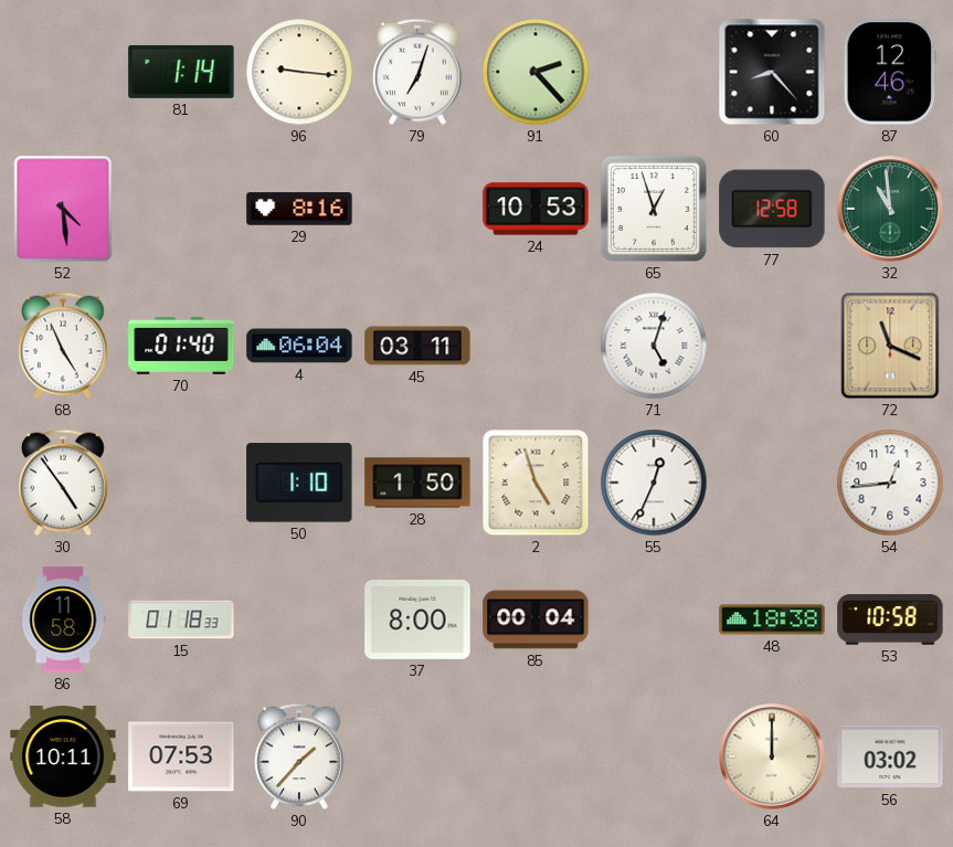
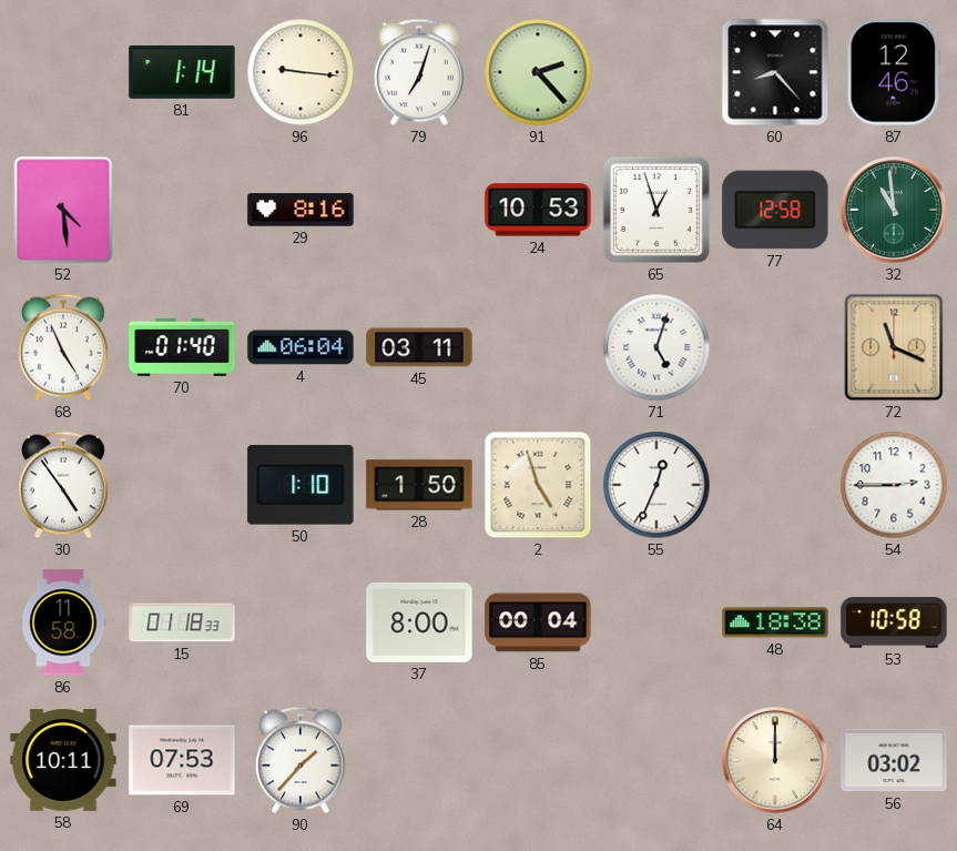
54: 12:44 -> 2:45 (894, 485)
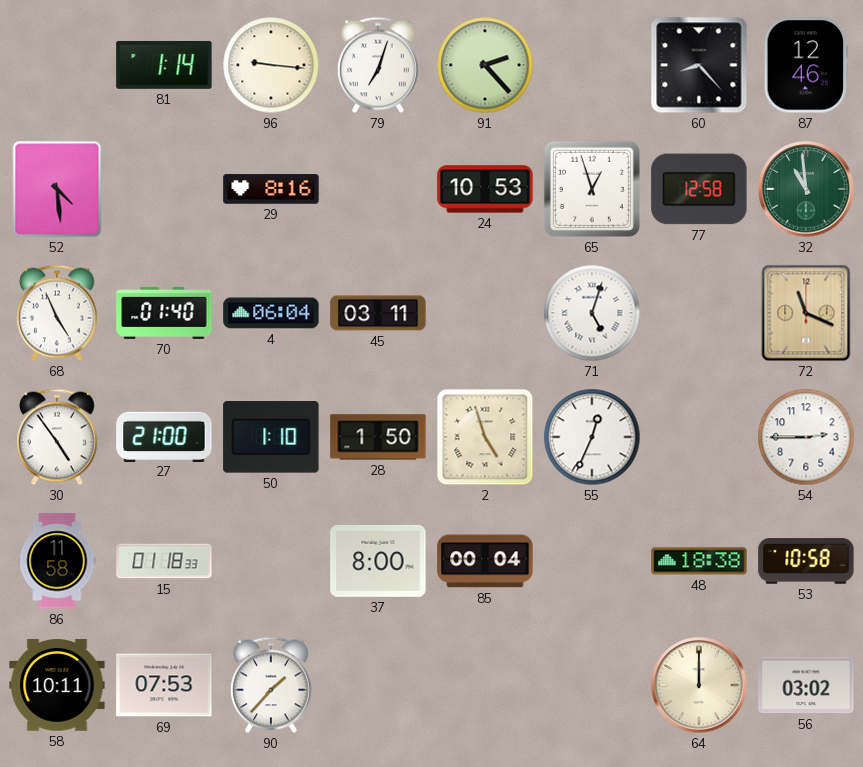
27: none -> 21:00 (164, 436)
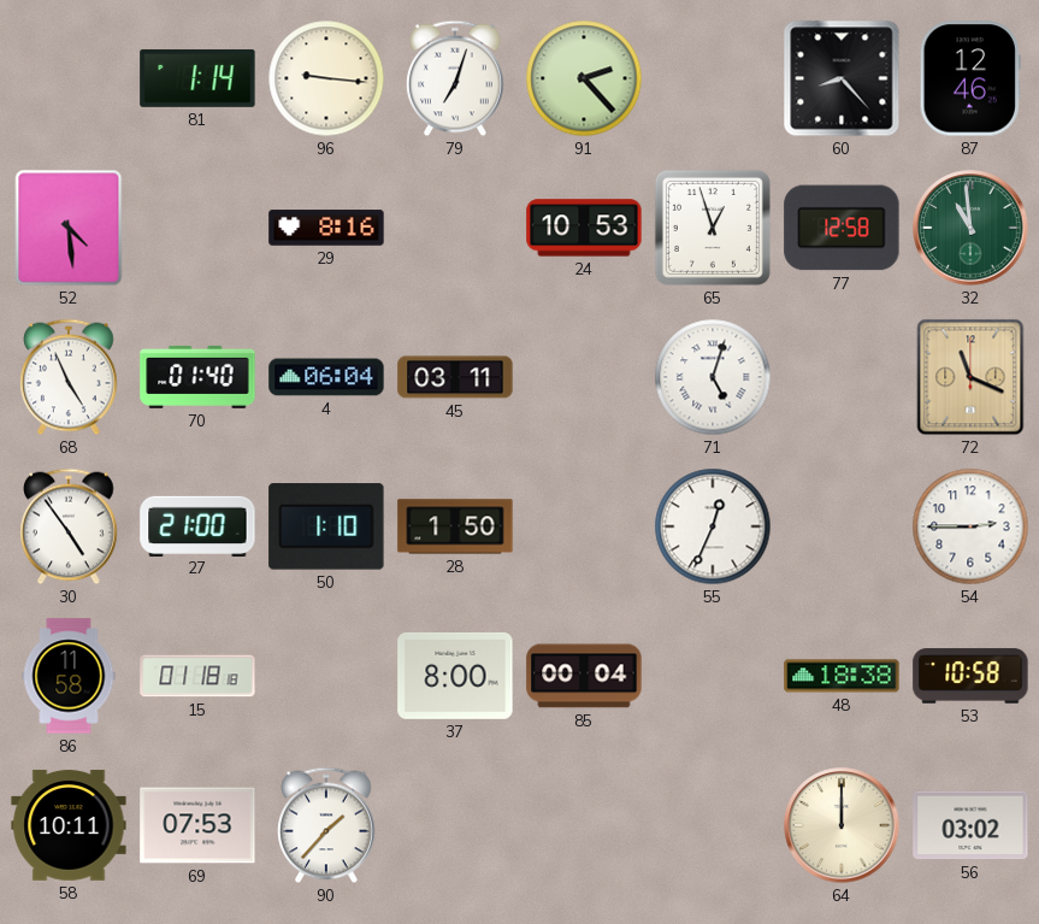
2: 4:57 -> none (485, 437)
15: 01:18:33 -> 01:18:18 (197, 676)
